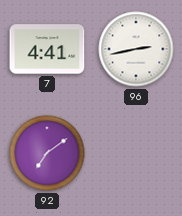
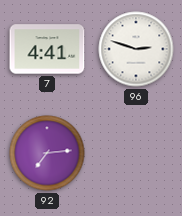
96: 2:43 -> 2:48 (136, 49)
92: 7:09 -> 7:14 (47, 153)
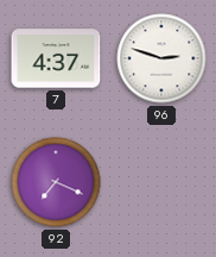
7: 4:41 -> 4:37 (56, 58)
92: 7:14 -> 7:19 (56, 182)
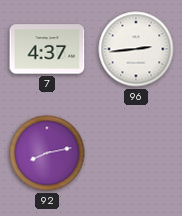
96: 2:48 -> 2:44 (136, 49)
92: 7:19 -> 8:13 (47, 153)
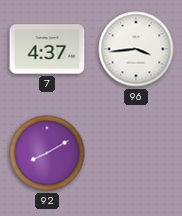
96: 2:44 -> 3:44 (136, 49)
92: 8:13 -> 8:10 (47, 153)
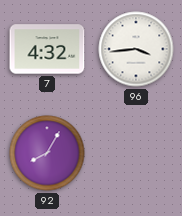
7: 4:37 -> 4:32 (47, 49)
92: 8:10 -> 8:05 (47, 153)
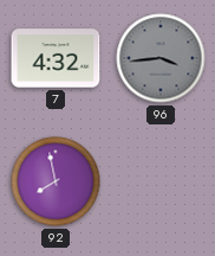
96 dial: white -> grey (161, 58)
92: 8:05 -> 7:58 (56, 181)
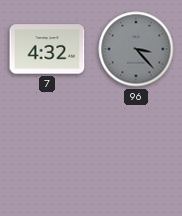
96: 3:44 -> 3:23 (136, 49)
92: 7:58 -> none (56, 181)
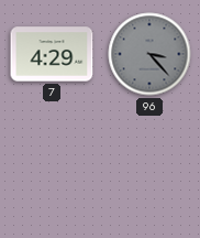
7: 4:32 -> 4:29 (52, 54)
